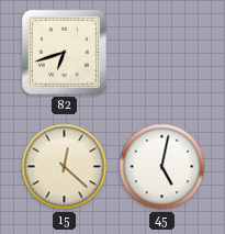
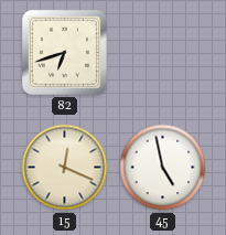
15: 12:22 -> 12:19 (65, 168)
45: 5:02 -> 4:58 (163, 168)
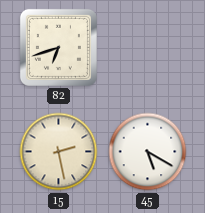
15: 12:19 -> 2:28 (59, 152)
45: 4:58 -> 5:20 (148, 152)
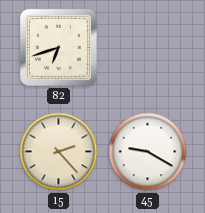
15: 2:28 -> 2:23 (59, 152)
45: 5:20 -> 9:20 (148, 152)
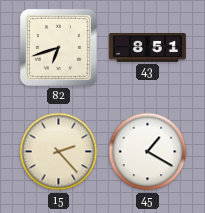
43: none -> 8:51 (147, 48)
45: 9:20 -> 1:20 (148, 152)
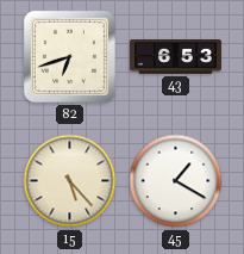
43: 8:51 -> 6:53 (175, 57)
15: 2:23 -> 5:23 (70, 181)
